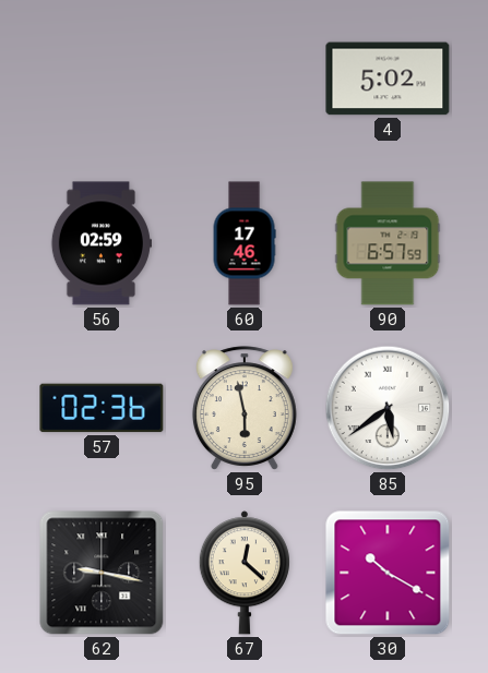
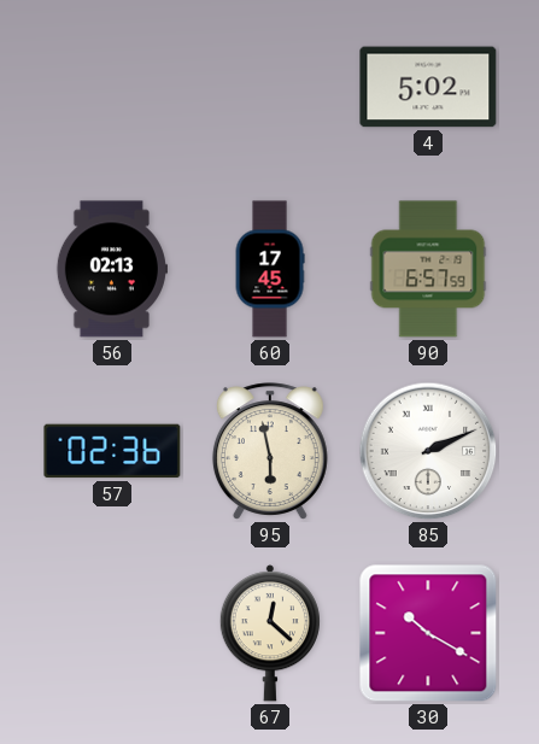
56: 02:59 -> 02:13 (112, 269)
60: 17:46 -> 17:45 (270, 269)
85: 5:39 -> 2:11 (428, 451)
62: 9:17 -> none (102, 573)
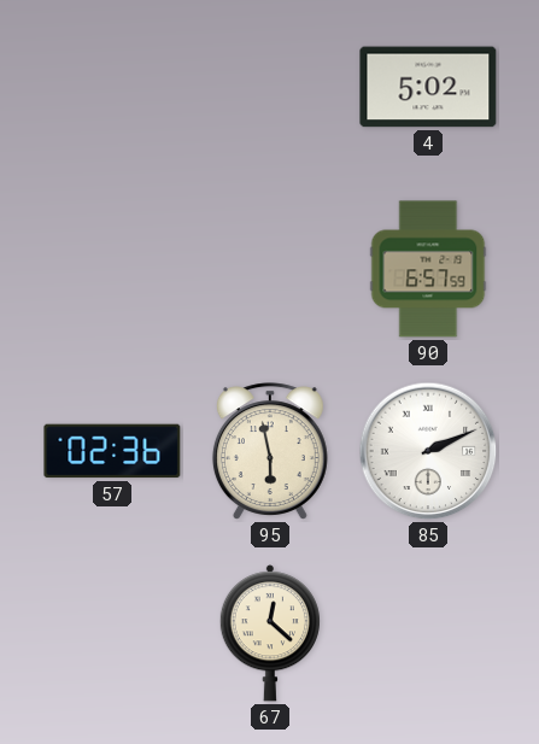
56: 02:13 -> none (112, 269)
60: 17:45 -> none (270, 269)
30: 10:20 -> none (428, 633)
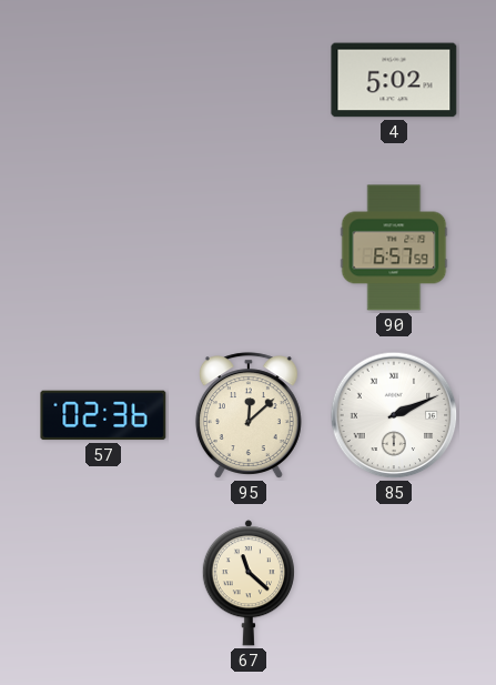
95: 5:58 -> 12:08 (249, 415)
67: 12:22 -> 11:22 (249, 583)
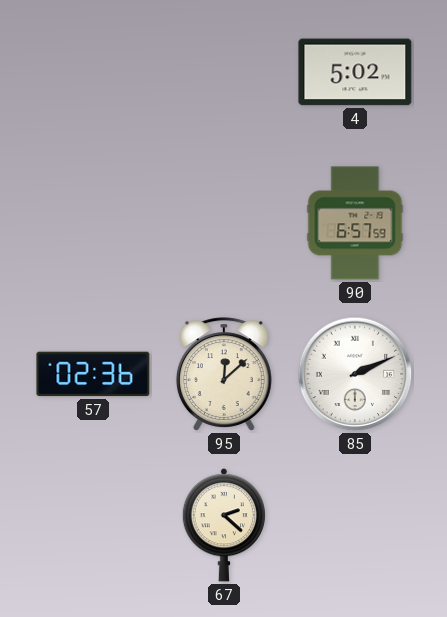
67: 11:22 -> 2:22 (224, 525)
